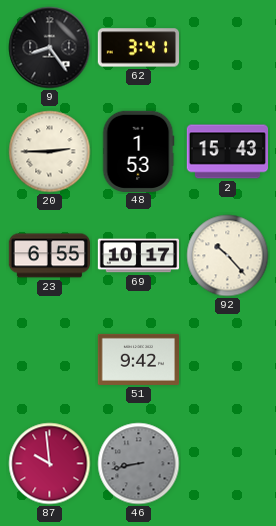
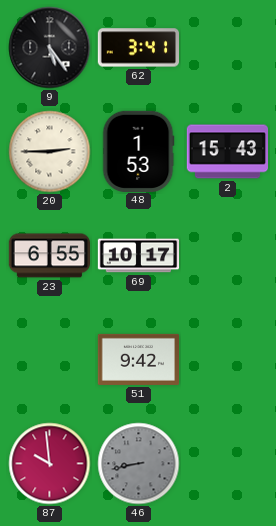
9: 8:24 -> 5:24 (50, 48)
92: 10:23 -> none (228, 256)
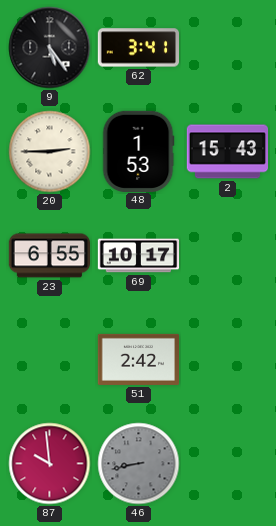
51: 9:42 -> 2:42 (138, 359)
